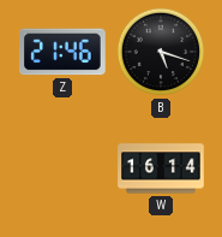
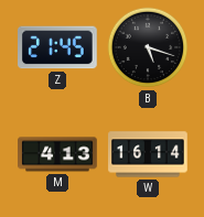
Z: 21:46 -> 21:45 (58, 47)
M: none -> 4:13 (57, 154)
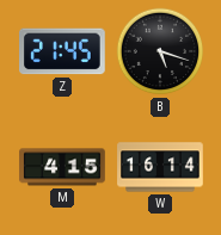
M: 4:13 -> 4:15 (62, 167)
